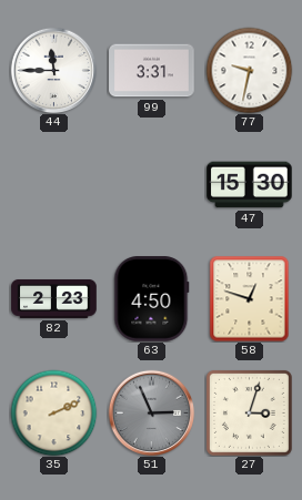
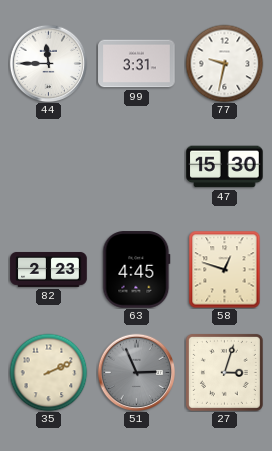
63: 4:50 -> 4:45 (137, 270)
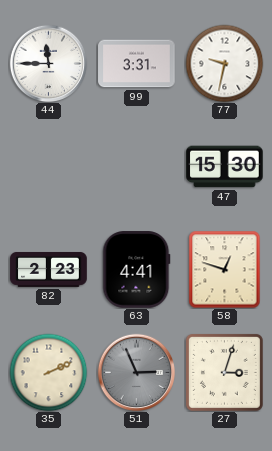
63: 4:45 -> 4:41 (137, 270)
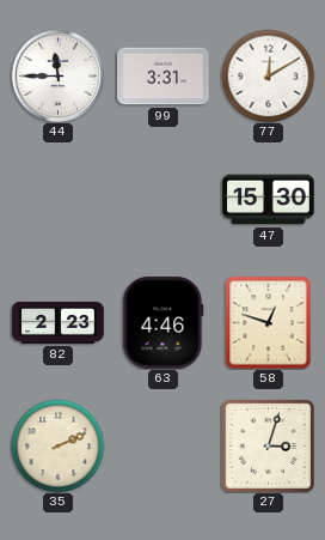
77: 9:32 -> 12:10 (268, 75)
63: 4:41 -> 4:46 (164, 323)
51: 2:56 -> none (136, 372)
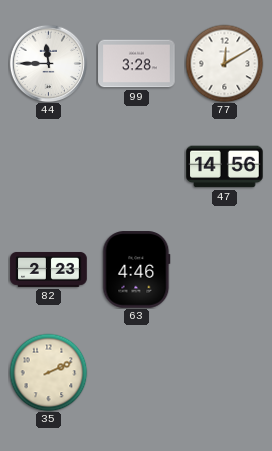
99: 3:31 -> 3:28 (137, 64)
47: 15:30 -> 14:56 (225, 167)
58: 12:48 -> none (269, 322)
27: 3:03 -> none (268, 445)
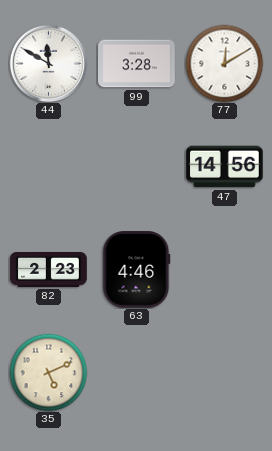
44: 11:45 -> 11:50 (48, 63)
35: 2:11 -> 5:11 (48, 372)
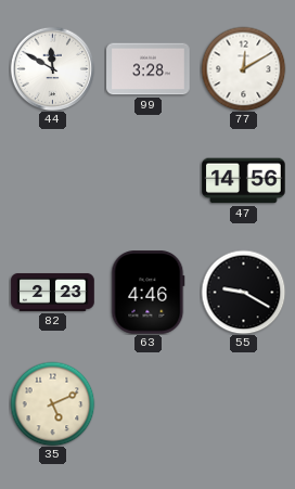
55: none -> 9:20 (243, 292)
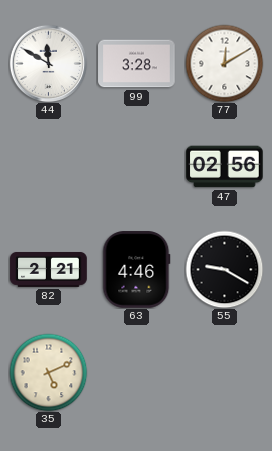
47: 14:56 -> 02:56 (225, 167)
82: 2:23 -> 2:21 (49, 269)
